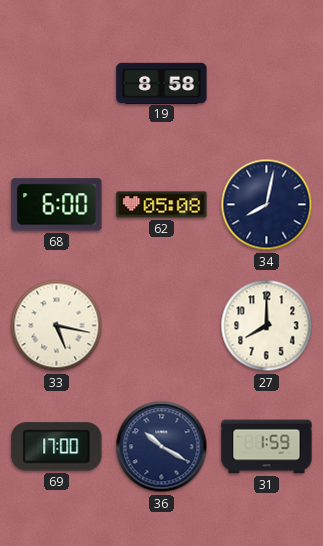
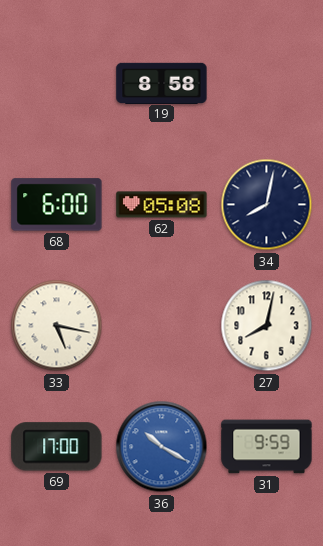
27: 8:00 -> 8:02 (267, 326)
36 dial: navy -> blue (162, 447)
31: 1:59 -> 9:59 (267, 447)
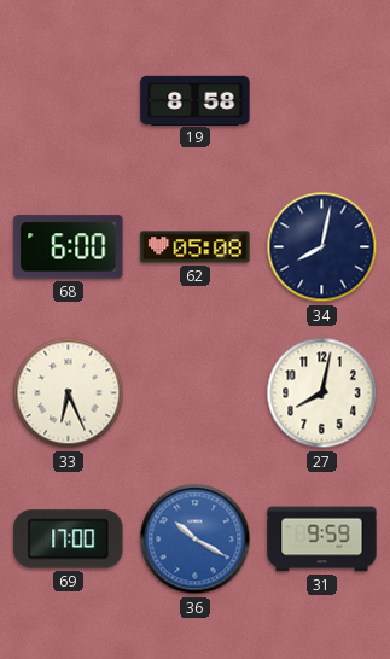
33: 5:17 -> 6:26 (69, 393)
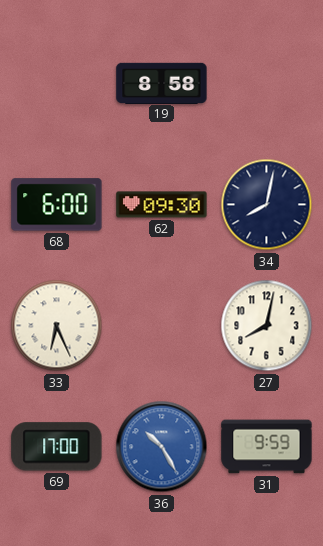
62: 05:08 -> 09:30 (162, 205)
36: 10:20 -> 10:25 (162, 447)
